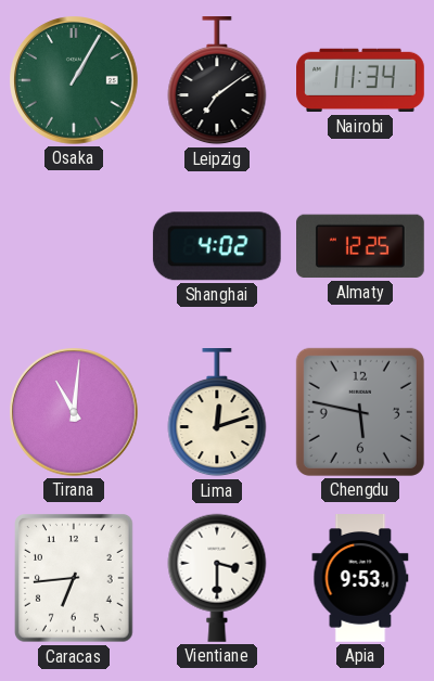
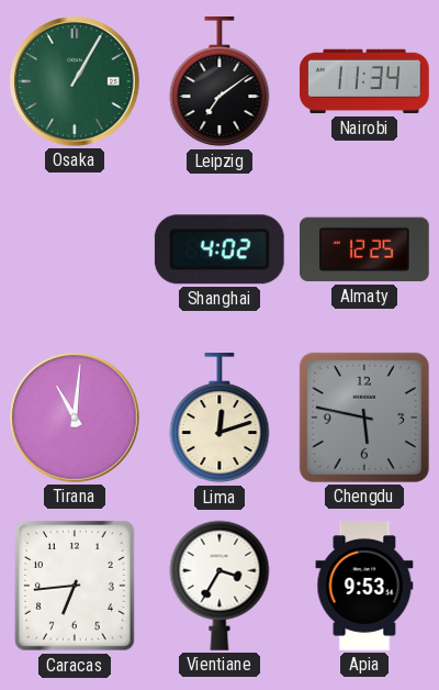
Vientiane: 3:30 -> 3:35 (219, 586)
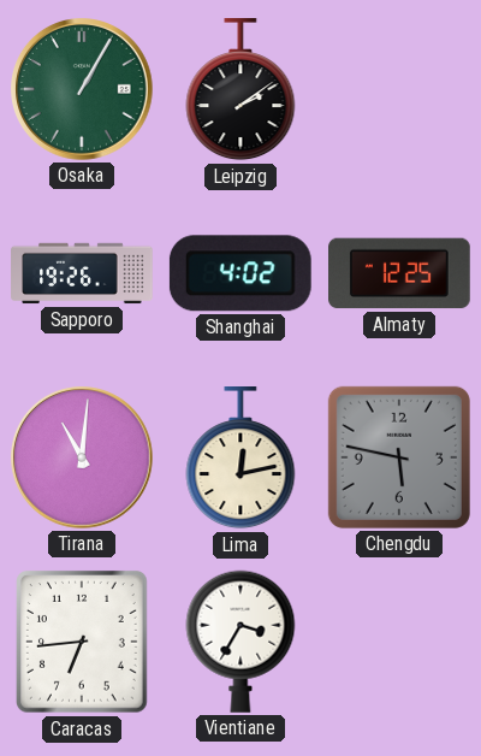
Leipzig: 7:09 -> 2:09 (240, 90)
Nairobi: 11:34 -> none (364, 81)
Sapporo: none -> 19:26 (82, 273)
Lima: 12:12 -> 12:13 (240, 459)
Apia: 9:53 -> none (364, 587)
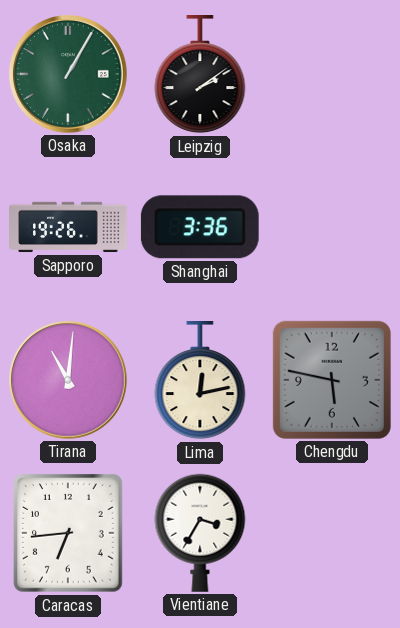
Shanghai: 4:02 -> 3:36 (200, 227)
Almaty: 12:25 -> none (400, 273)
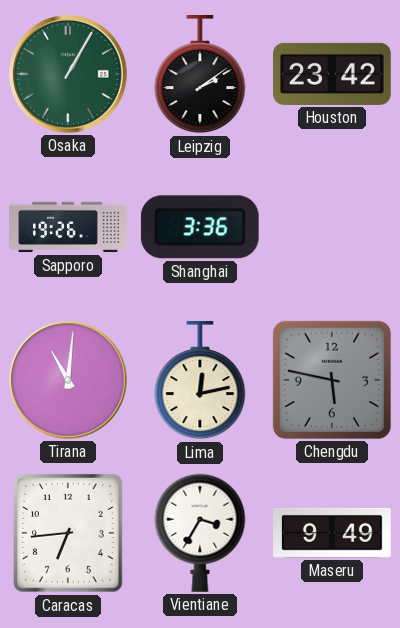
Houston: none -> 23:42 (332, 74)
Maseru: none -> 9:49 (333, 533)
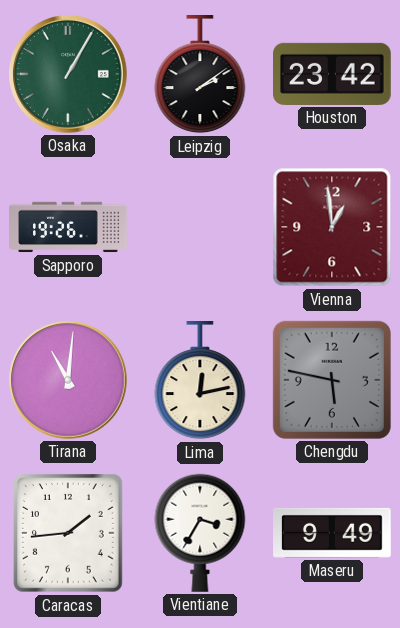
Shanghai: 3:36 -> none (200, 227)
Vienna: none -> 12:59 (332, 227)
Caracas: 6:44 -> 1:44 (69, 534)
